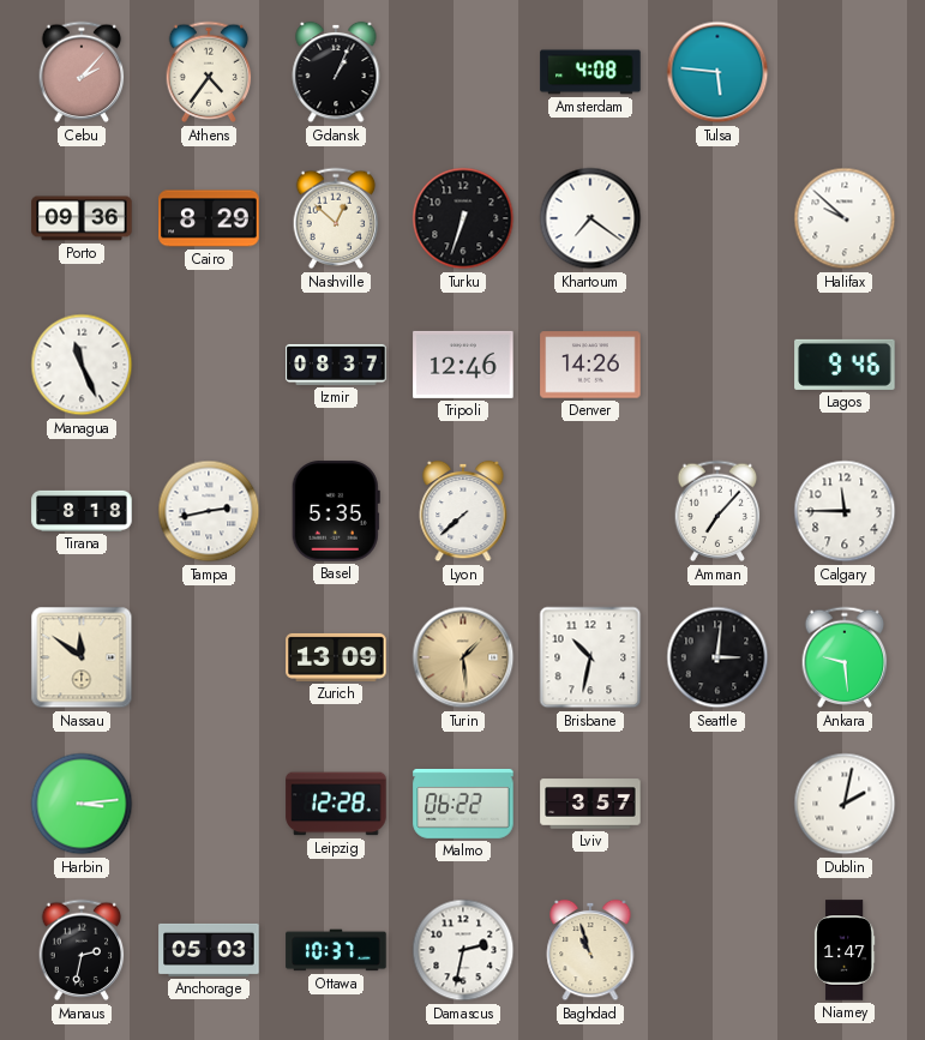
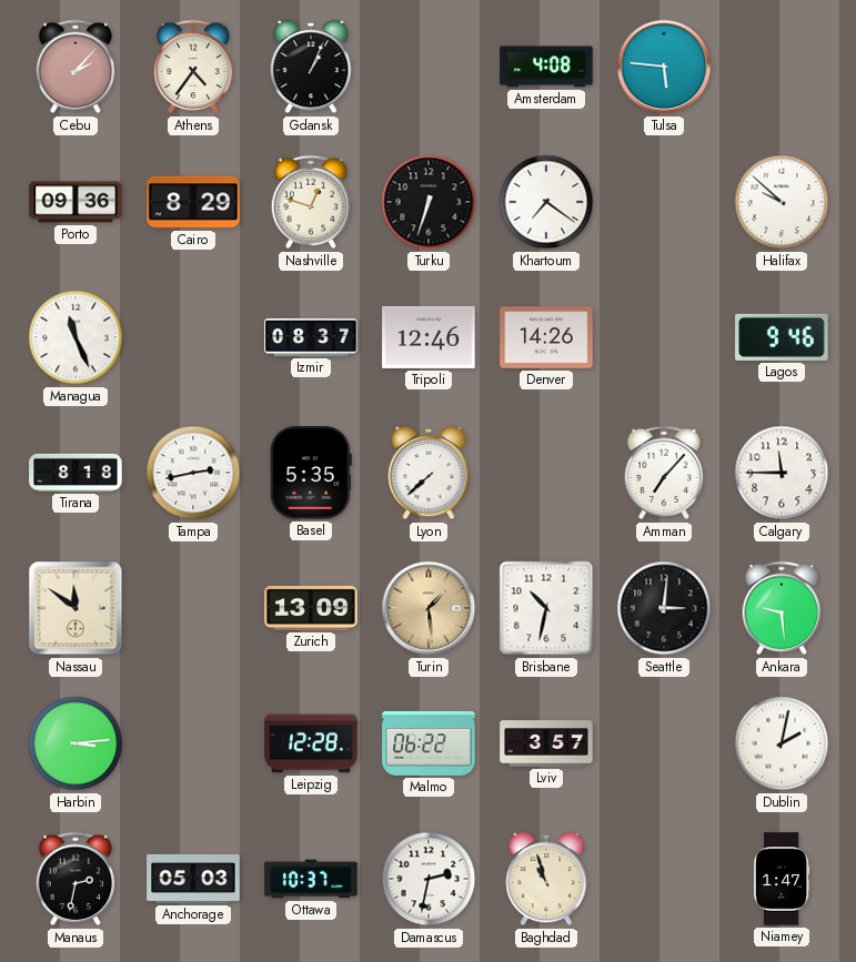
Nashville: 12:52 -> 12:48 (311, 202)
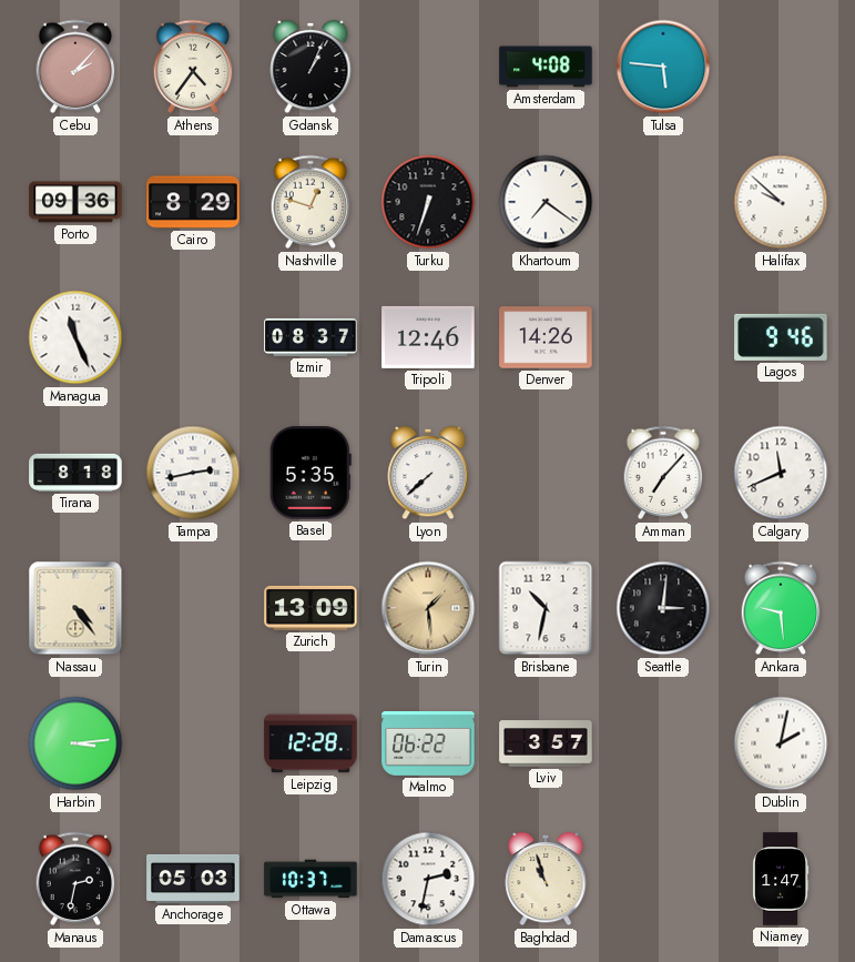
Calgary: 11:45 -> 11:41 (781, 473)
Nassau: 11:51 -> 4:24 (75, 608)
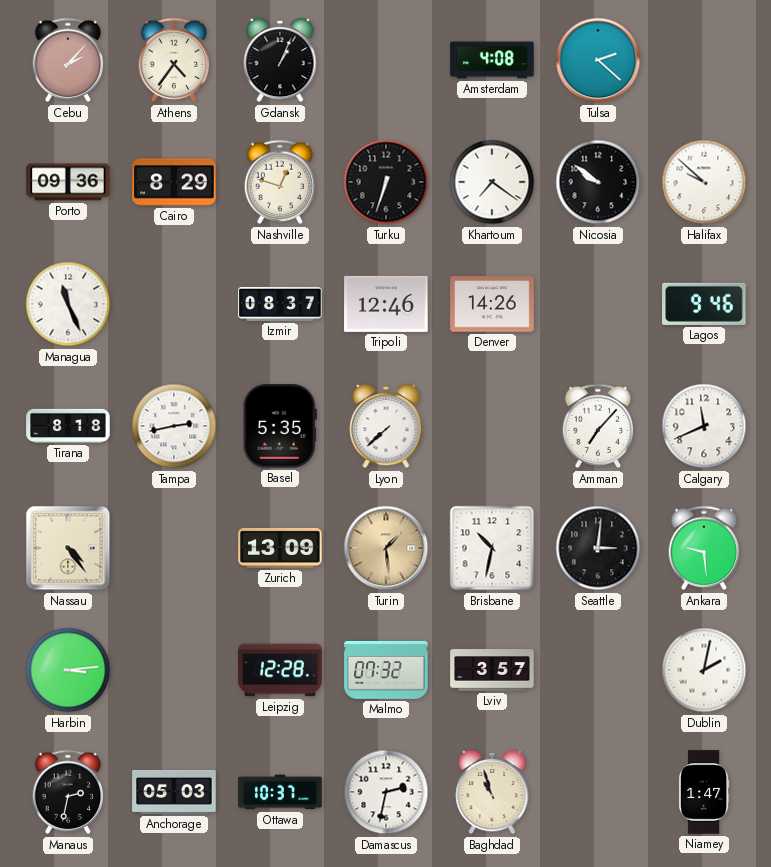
Tulsa: 5:46 -> 2:22 (598, 60)
Nicosia: none -> 9:51 (598, 182)
Malmo: 06:22 -> 07:32 (386, 670)
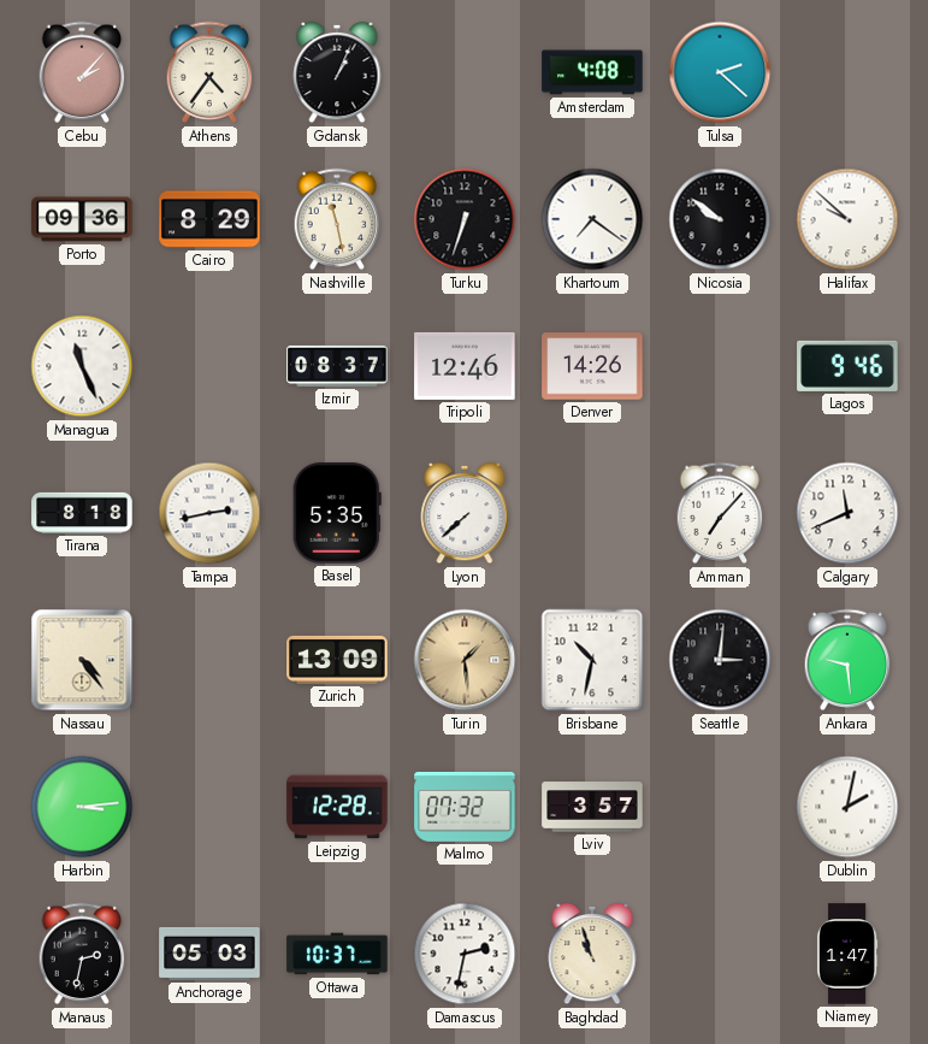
Nashville: 12:48 -> 11:28 (337, 219)
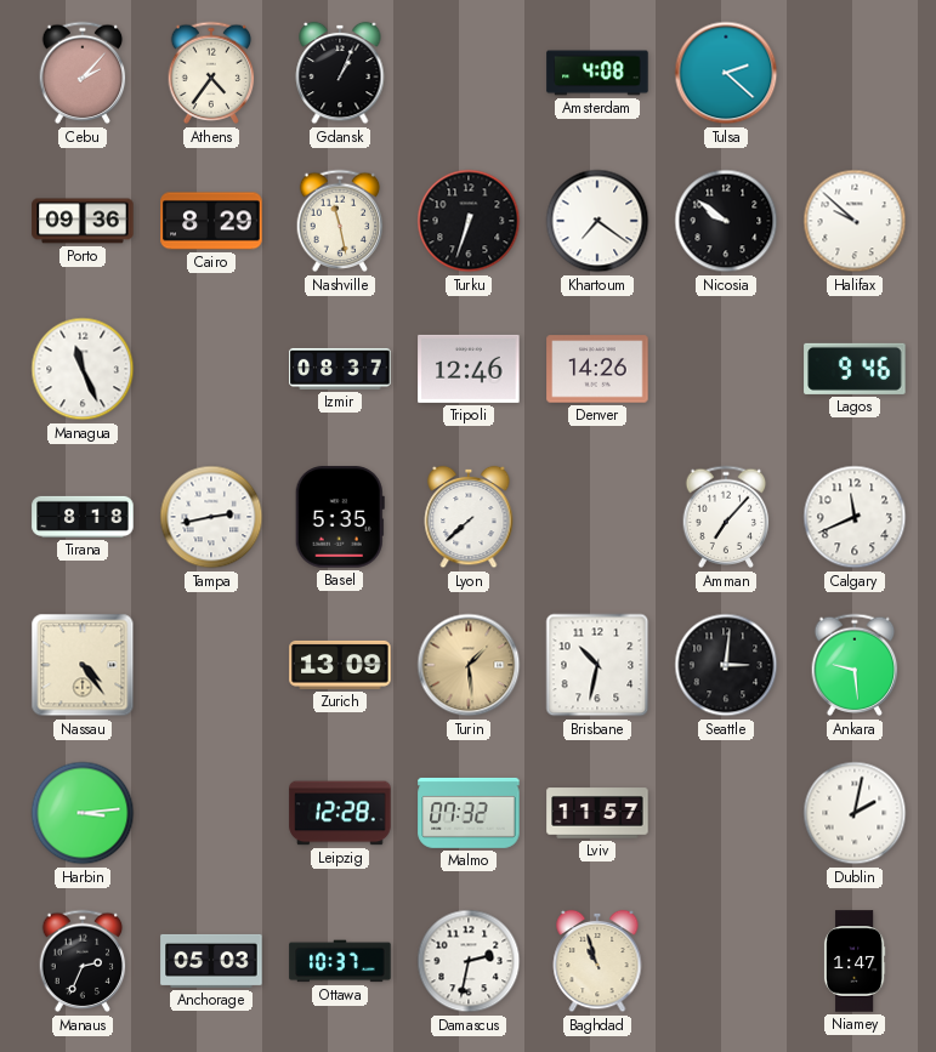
Lviv: 3:57 -> 11:57 (597, 813)
Manaus: 2:32 -> 2:34 (83, 961)
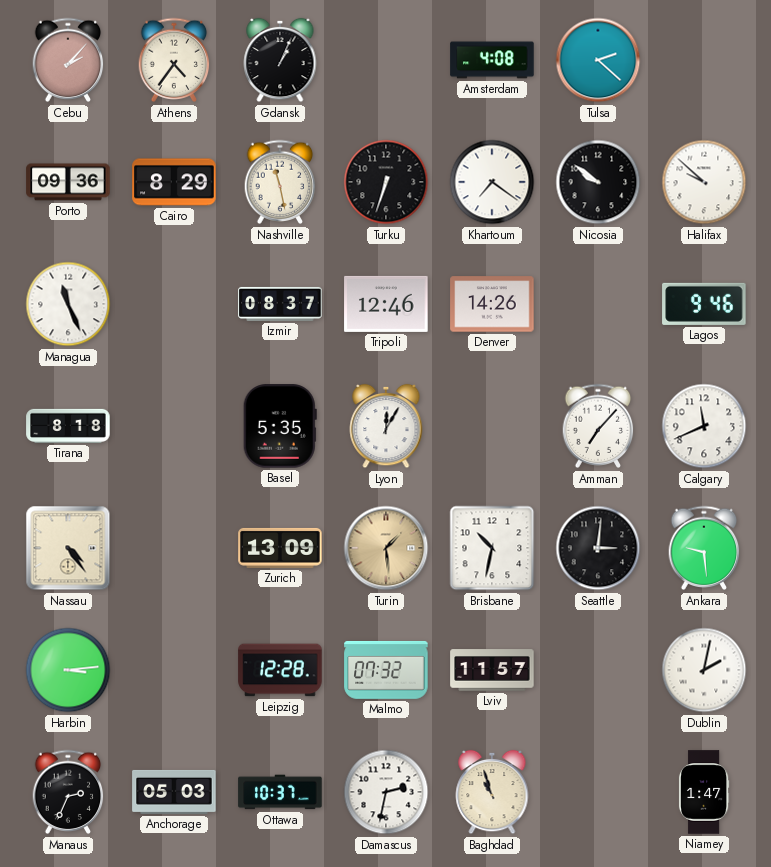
Tampa: 2:43 -> none (211, 517)
Lyon: 7:38 -> 12:05 (386, 426)
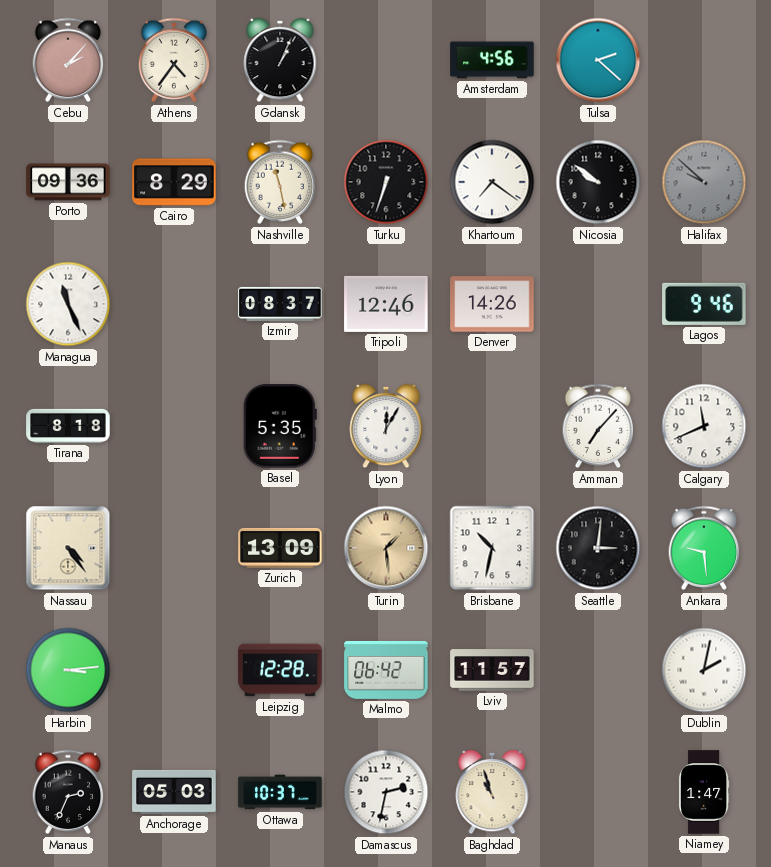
Amsterdam: 4:08 -> 4:56 (492, 60)
Halifax dial: white -> grey (704, 182)
Malmo: 07:32 -> 06:42 (386, 670)
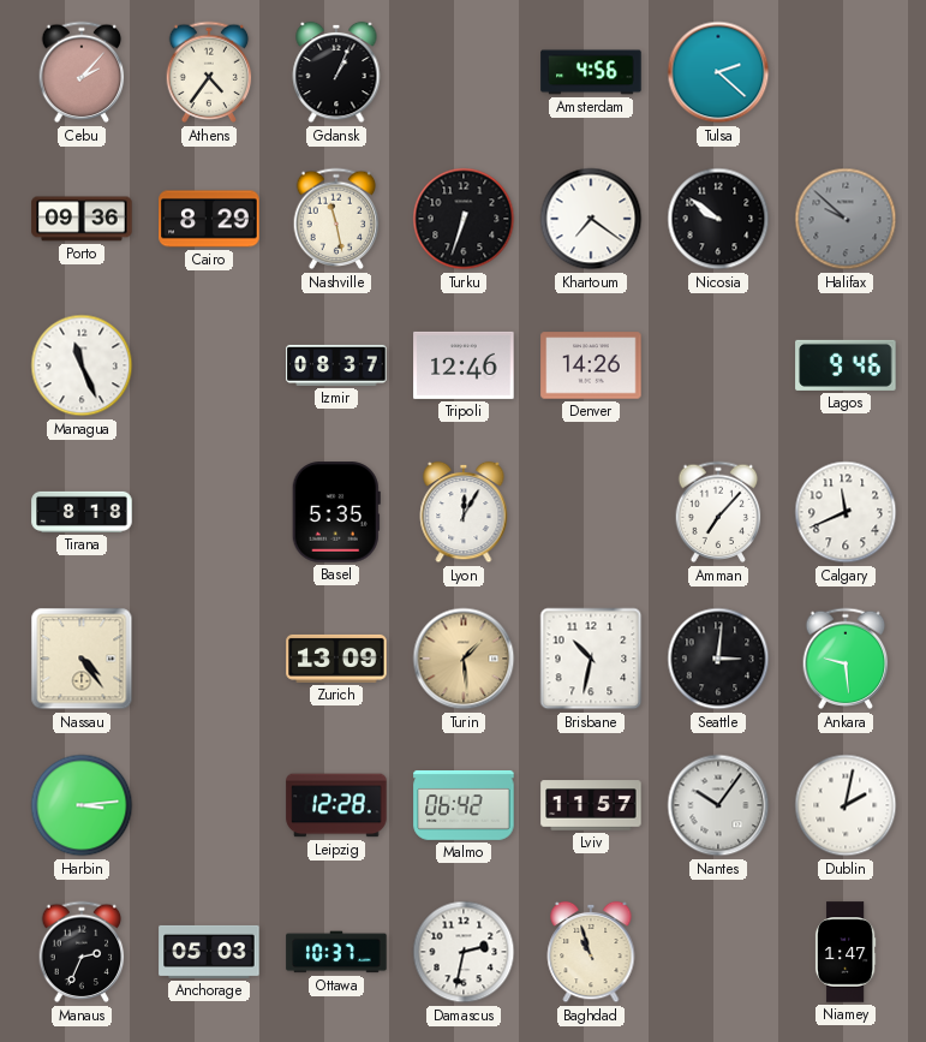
Nantes: none -> 10:06 (718, 805)
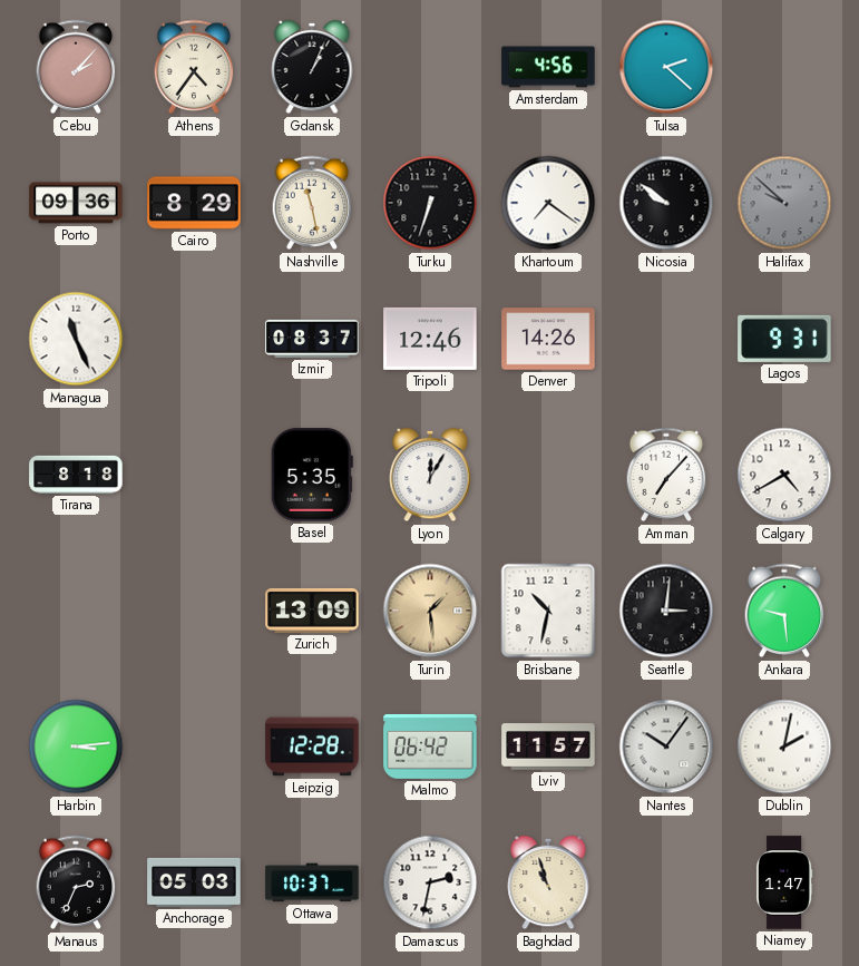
Lagos: 9:46 -> 9:31 (784, 339)
Calgary: 11:41 -> 4:40 (784, 475)
Nassau: 4:24 -> none (82, 659)
